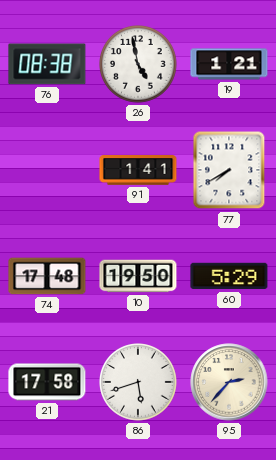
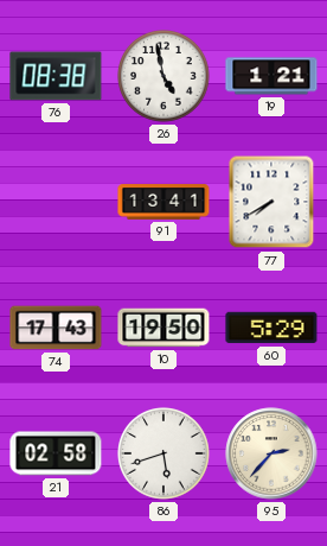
91: 1:41 -> 13:41 (163, 202)
74: 17:48 -> 17:43 (56, 328)
21: 17:58 -> 02:58 (56, 453)
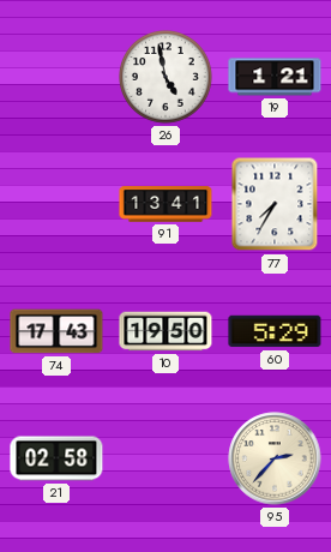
76: 08:38 -> none (56, 76)
77: 7:40 -> 7:35 (275, 204)
86: 5:42 -> none (165, 455)
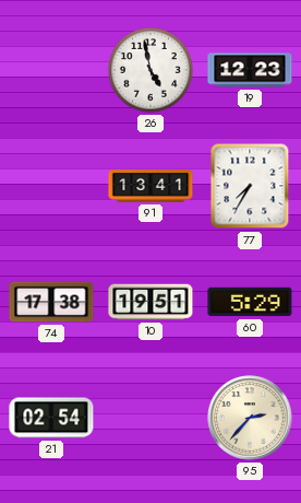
19: 1:21 -> 12:23 (250, 70)
74: 17:43 -> 17:38 (51, 302)
10: 19:50 -> 19:51 (150, 302)
21: 02:58 -> 02:54 (51, 418)
